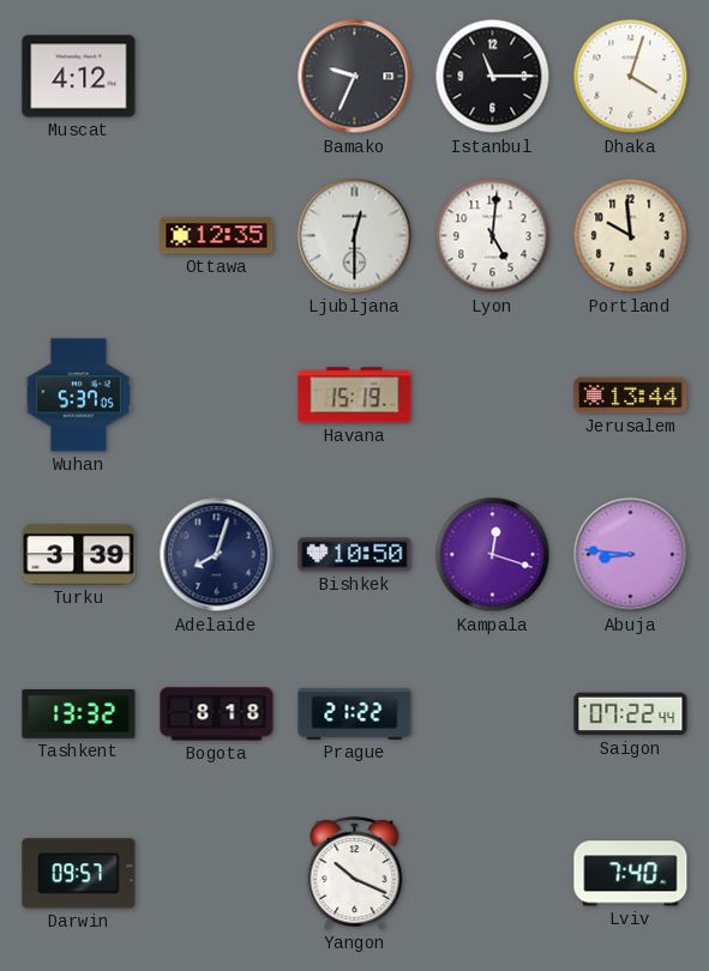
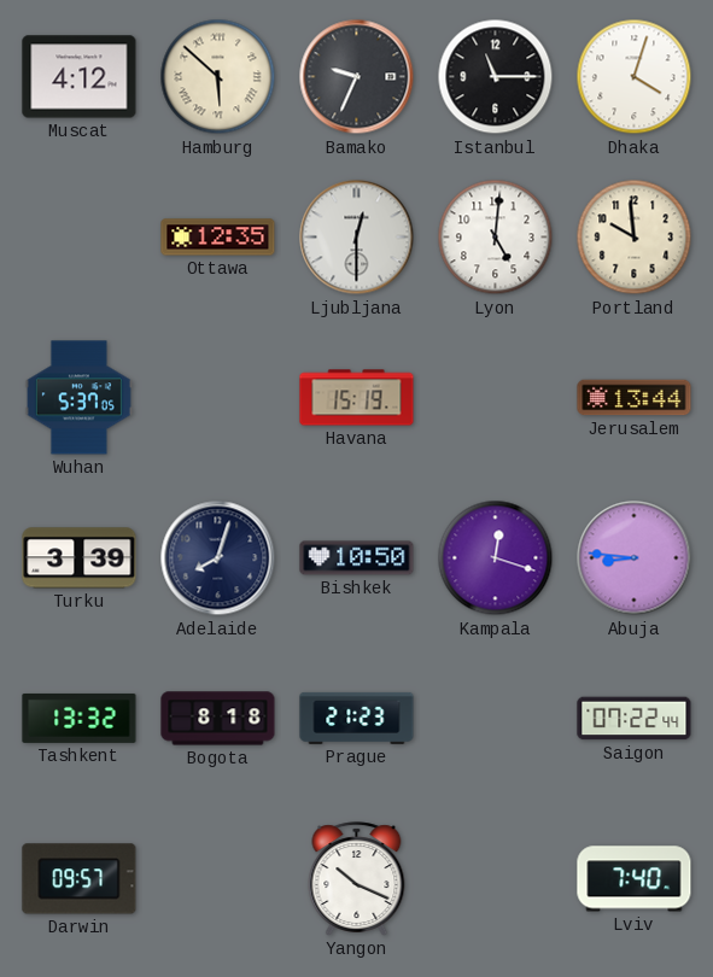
Hamburg: none -> 5:52 (218, 77)
Prague: 21:22 -> 21:23 (357, 718)
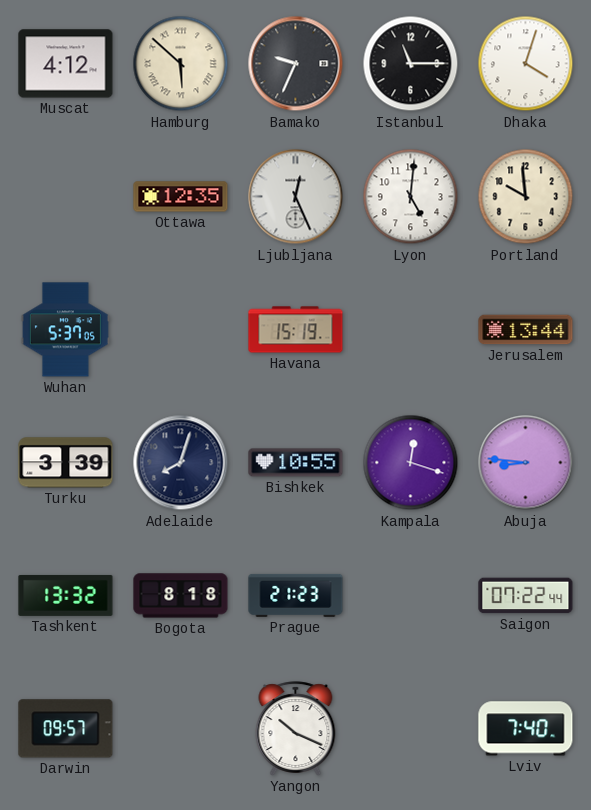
Ljubljana: 12:30 -> 12:26 (296, 197)
Bishkek: 10:50 -> 10:55 (296, 463)
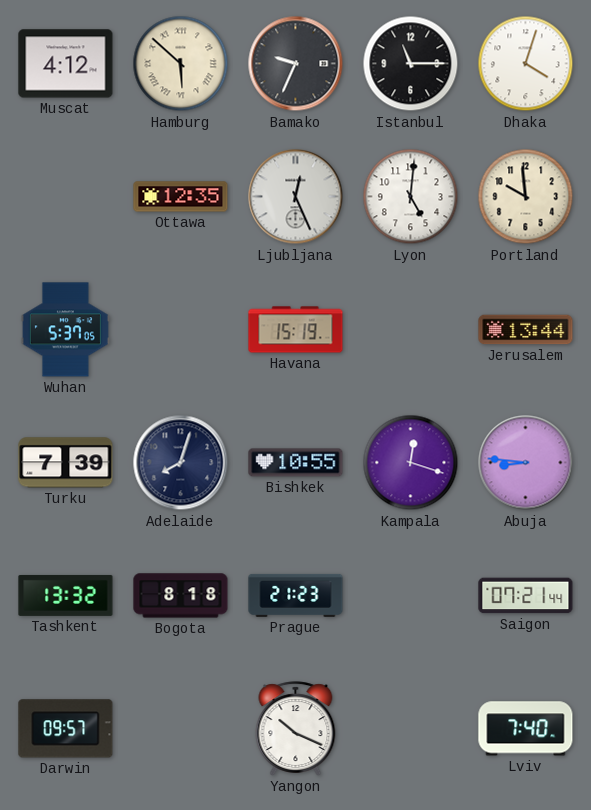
Turku: 3:39 -> 7:39 (66, 463)
Saigon: 07:22 -> 07:21 (526, 596)
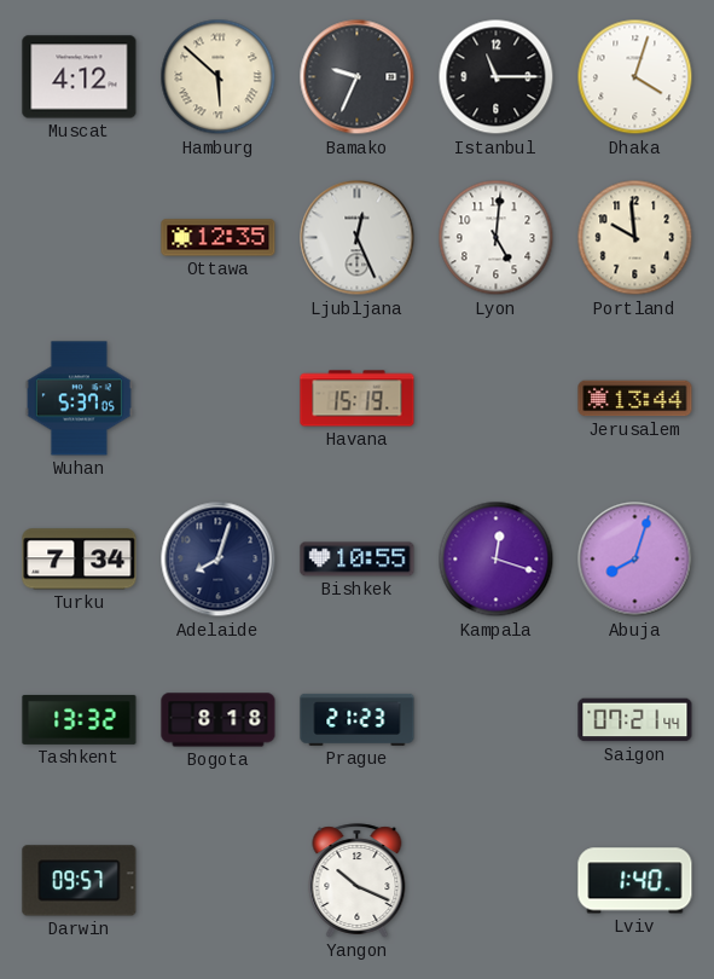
Turku: 7:39 -> 7:34 (80, 560)
Abuja: 8:46 -> 8:03 (635, 560)
Lviv: 7:40 -> 1:40 (635, 881)
